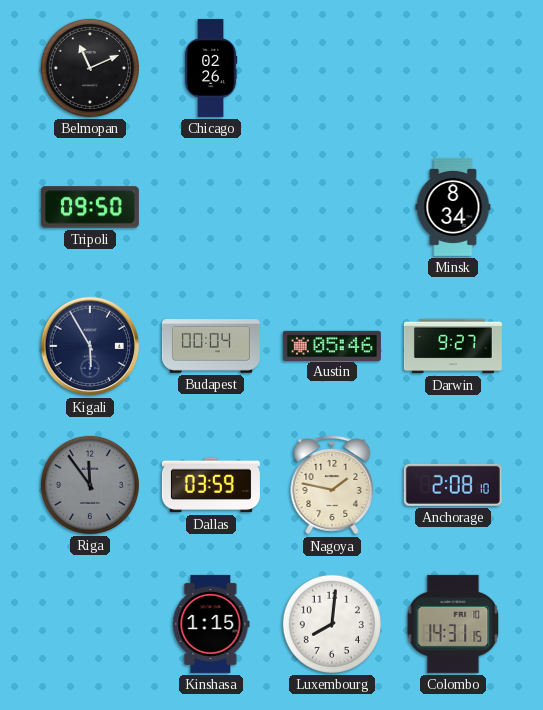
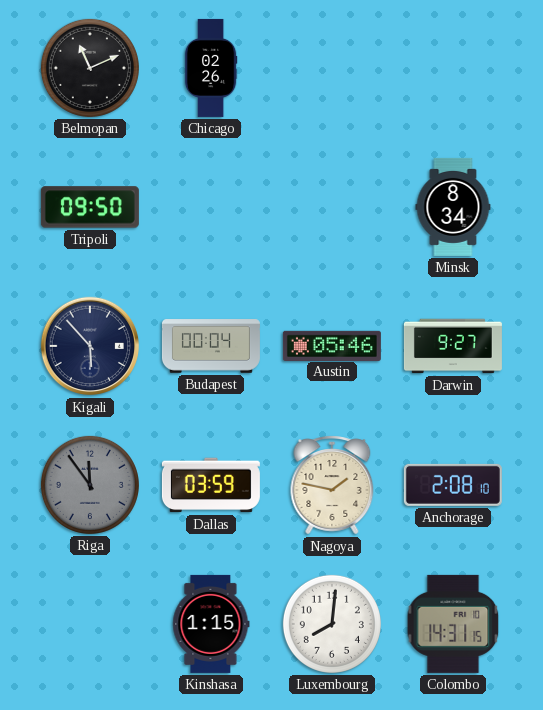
Kigali: 5:55 -> 5:53 (90, 346)
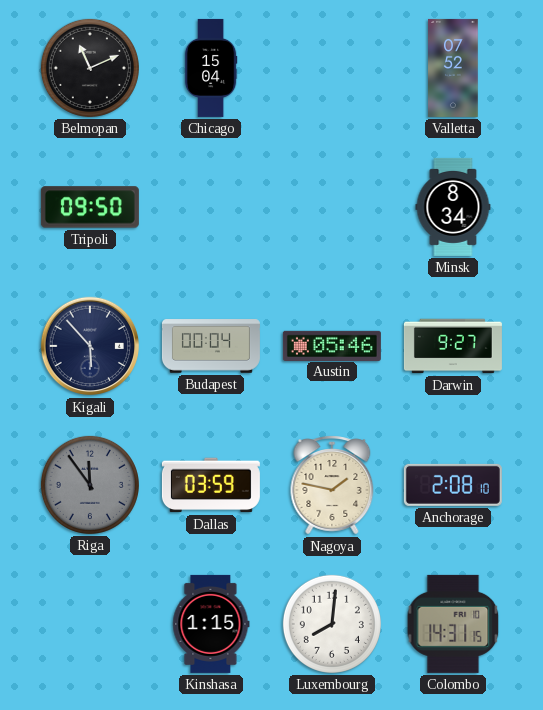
Chicago: 02:26 -> 15:04 (211, 68)
Valletta: none -> 07:52 (453, 68)
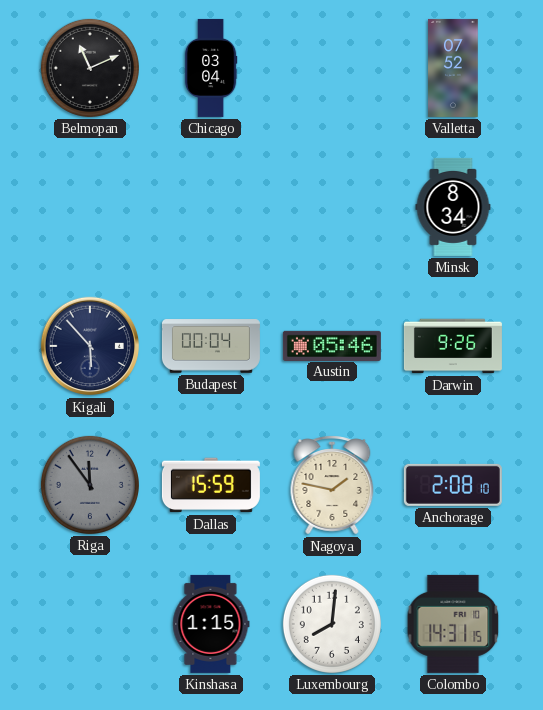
Chicago: 15:04 -> 03:04 (211, 68)
Tripoli: 09:50 -> none (90, 207)
Darwin: 9:27 -> 9:26 (453, 346)
Dallas: 03:59 -> 15:59 (211, 485)
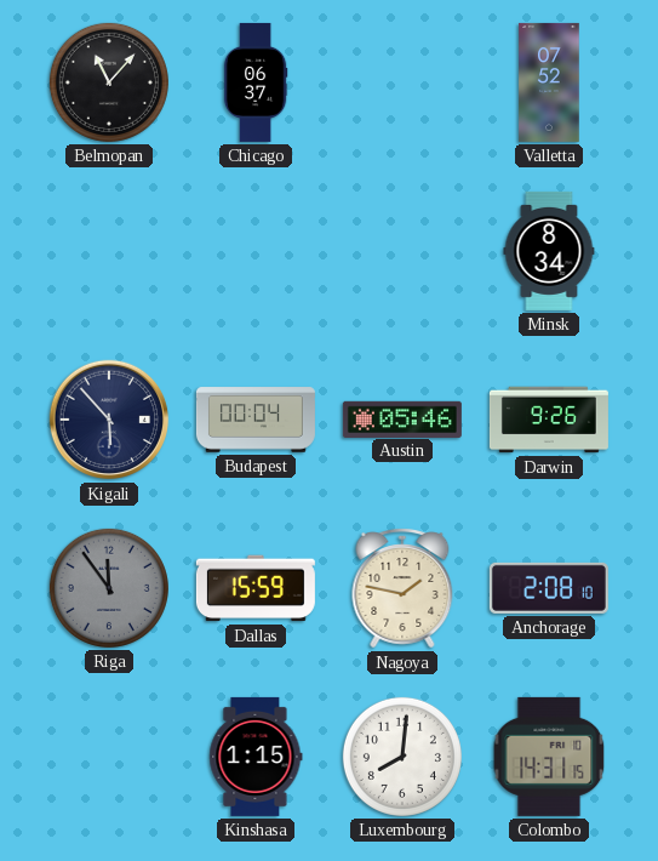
Belmopan: 11:11 -> 11:07 (109, 82)
Chicago: 03:04 -> 06:37 (256, 82)
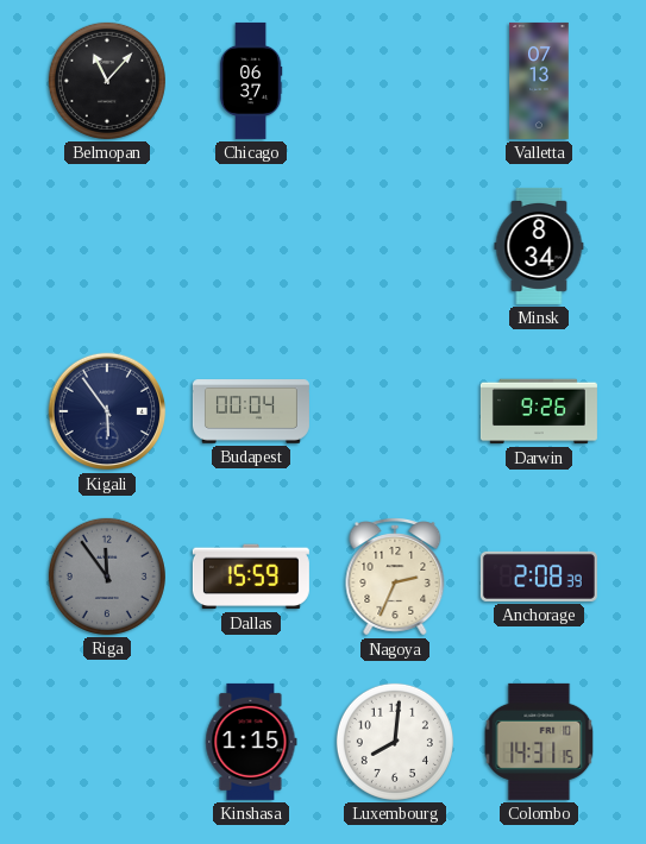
Valletta: 07:52 -> 07:13 (539, 81)
Kigali: 5:53 -> 5:54 (107, 411)
Austin: 05:46 -> none (402, 418)
Nagoya: 1:47 -> 2:34 (395, 577)
Anchorage: 2:08:10 -> 2:08:39 (539, 577)
